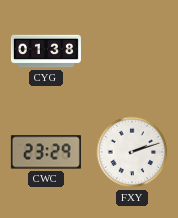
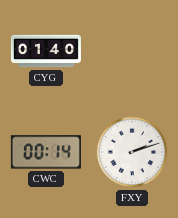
CYG: 01:38 -> 01:40 (46, 51)
CWC: 23:29 -> 00:14 (46, 152)
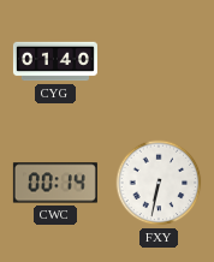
FXY: 2:12 -> 6:32 (159, 183)
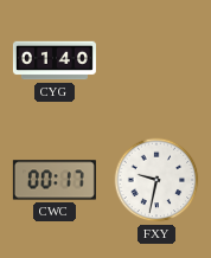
CWC: 00:14 -> 00:17 (55, 180)
FXY: 6:32 -> 9:32 (156, 180)
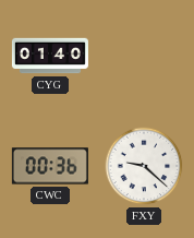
CWC: 00:17 -> 00:36 (50, 166)
FXY: 9:32 -> 9:22 (144, 166)
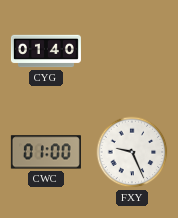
CWC: 00:36 -> 01:00 (46, 152)
FXY: 9:22 -> 9:26 (132, 152)
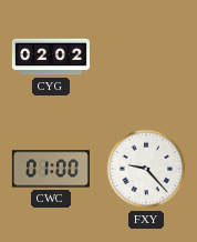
CYG: 01:40 -> 02:02 (51, 57)
FXY: 9:26 -> 9:23 (146, 169)
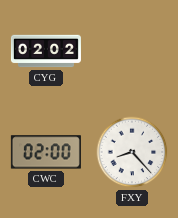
CWC: 01:00 -> 02:00 (46, 152)
FXY: 9:23 -> 8:23 (132, 152)
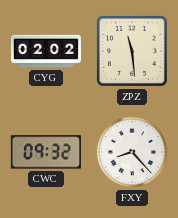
ZPZ: none -> 11:29 (132, 51)
CWC: 02:00 -> 09:32 (46, 152)
